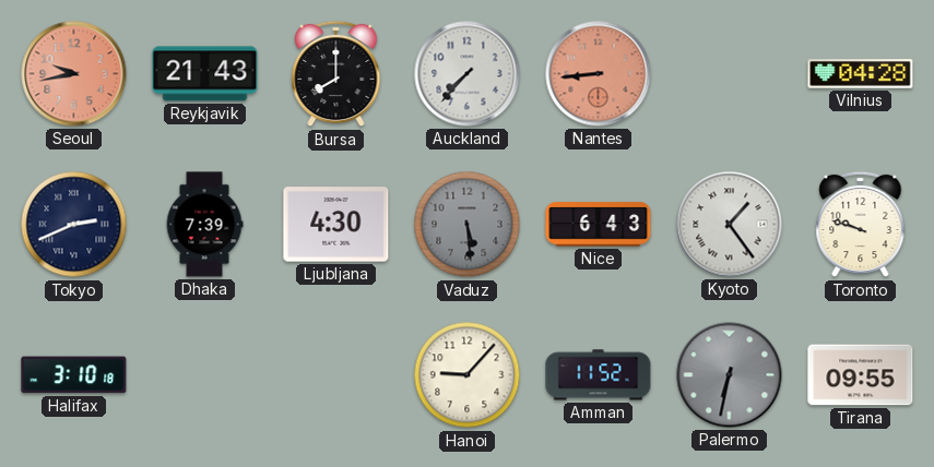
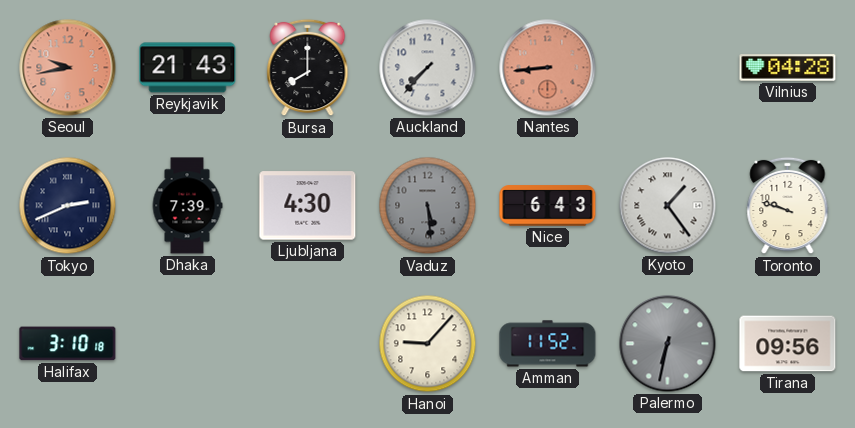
Tirana: 09:55 -> 09:56 (788, 344)
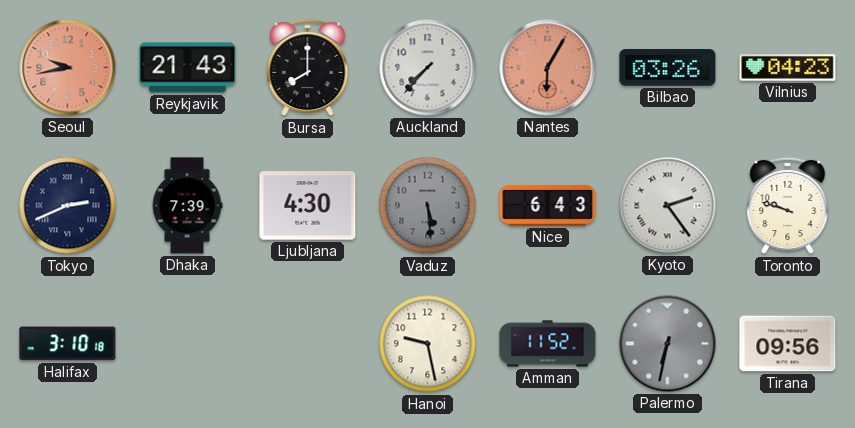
Nantes: 8:44 -> 6:05 (548, 68)
Bilbao: none -> 03:26 (668, 68)
Vilnius: 04:28 -> 04:23 (788, 68)
Kyoto: 1:24 -> 2:24 (668, 206)
Hanoi: 9:07 -> 9:28 (428, 344)
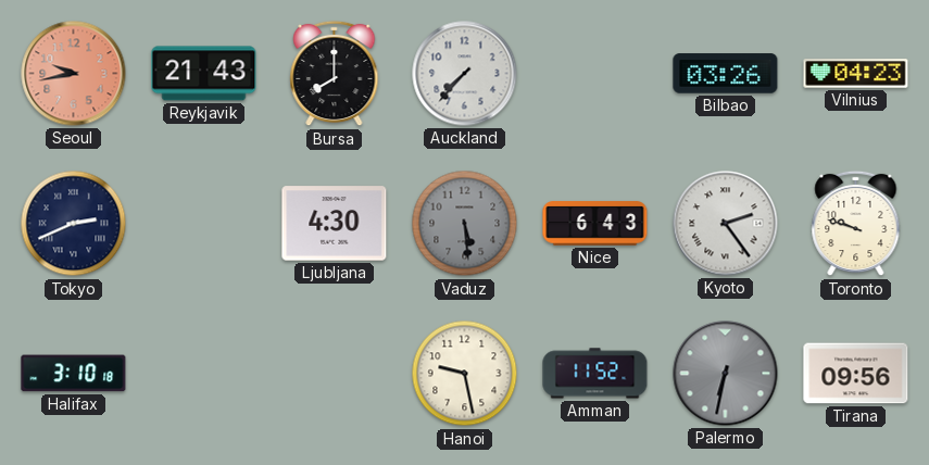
Nantes: 6:05 -> none (548, 68)
Dhaka: 7:39 -> none (187, 206)
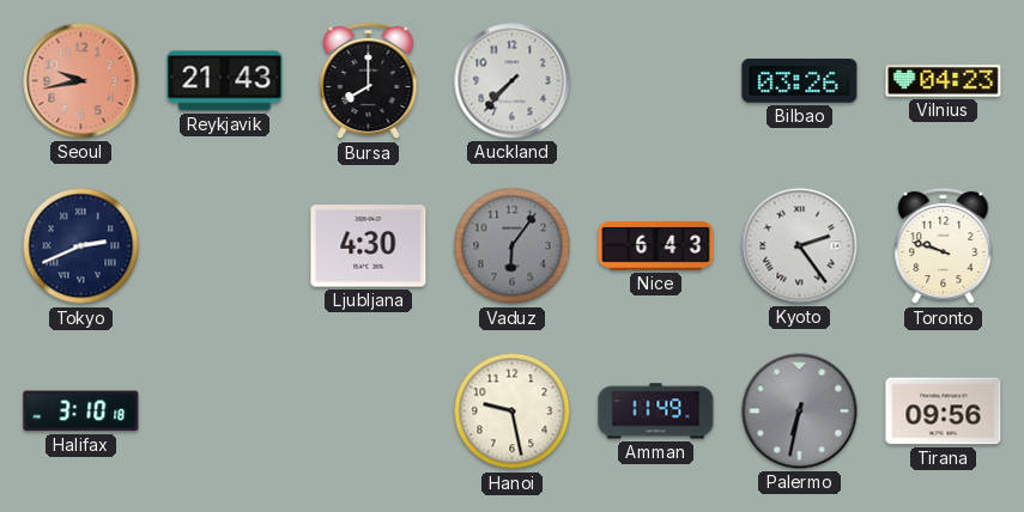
Vaduz: 5:29 -> 6:06 (513, 246)
Amman: 11:52 -> 11:49 (656, 412)
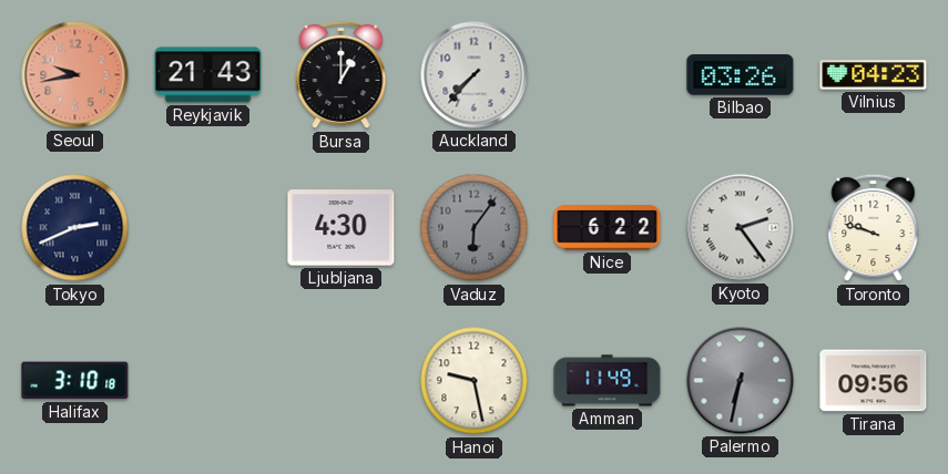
Bursa: 8:00 -> 1:00 (342, 75)
Nice: 6:43 -> 6:22 (608, 228)
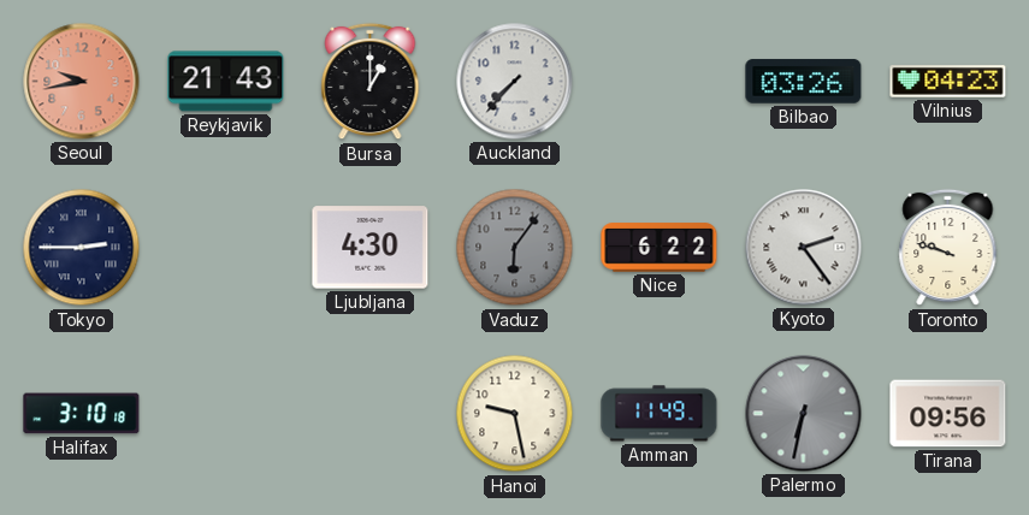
Tokyo: 2:41 -> 2:45 (82, 248)
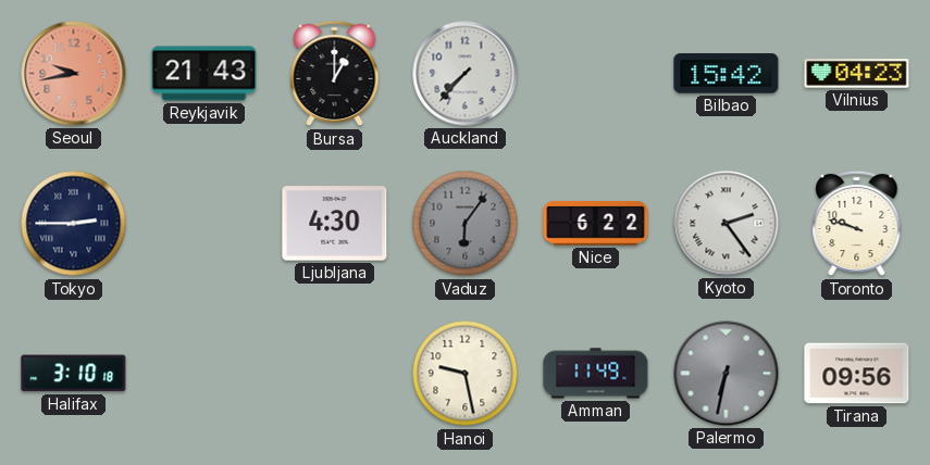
Bilbao: 03:26 -> 15:42 (727, 74)
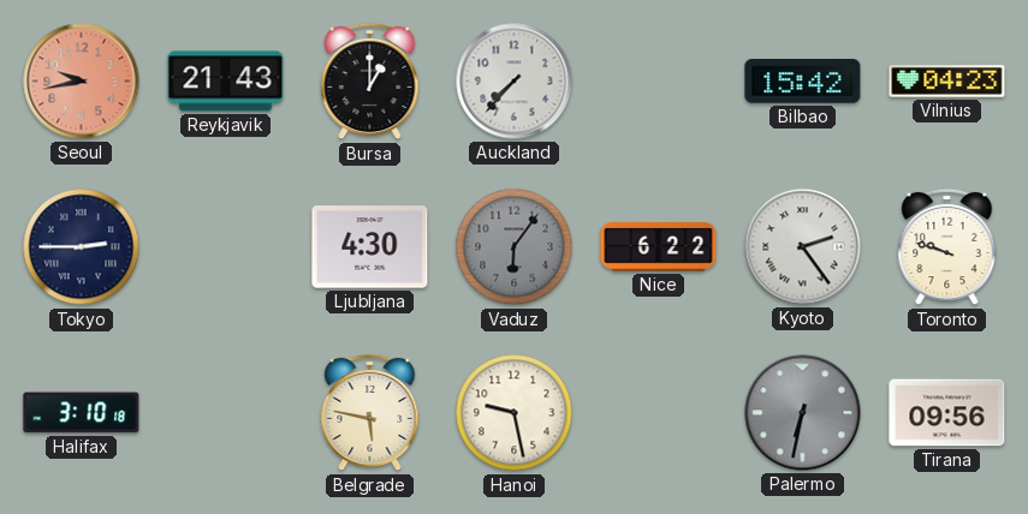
Belgrade: none -> 5:47 (370, 413)
Amman: 11:49 -> none (596, 374)
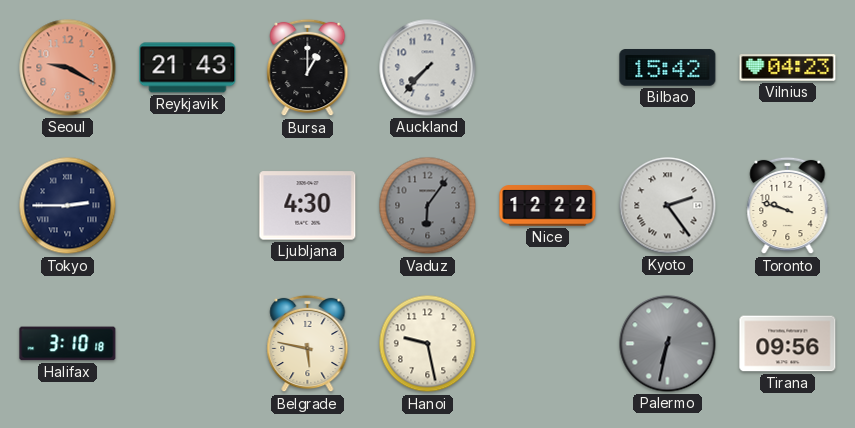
Seoul: 9:43 -> 9:20 (68, 68)
Nice: 6:22 -> 12:22 (548, 206)
